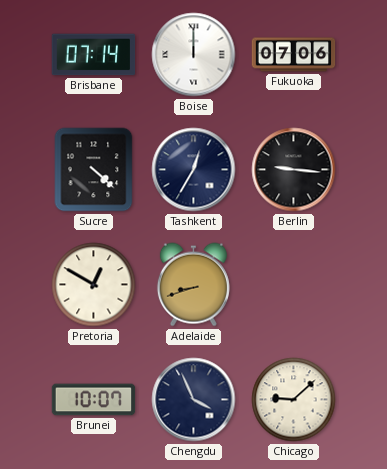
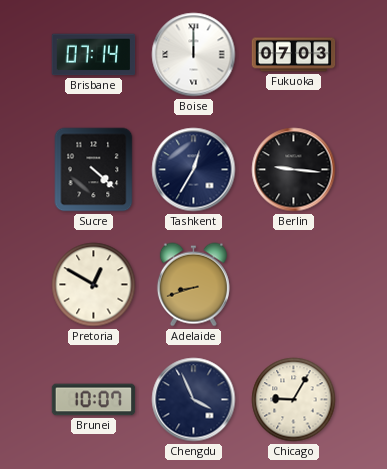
Fukuoka: 07:06 -> 07:03 (294, 55)
Chicago: 9:08 -> 9:05 (294, 400)
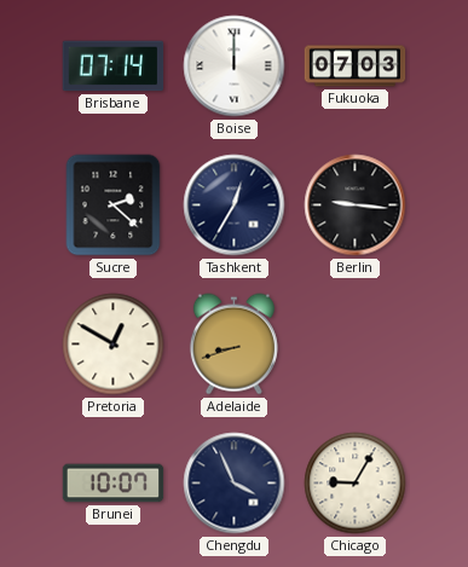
Sucre: 4:22 -> 2:22 (114, 206)
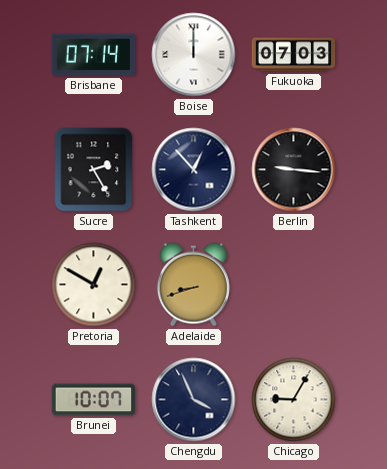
Sucre: 2:22 -> 2:25 (94, 170)
Tashkent: 12:35 -> 12:53 (194, 170)
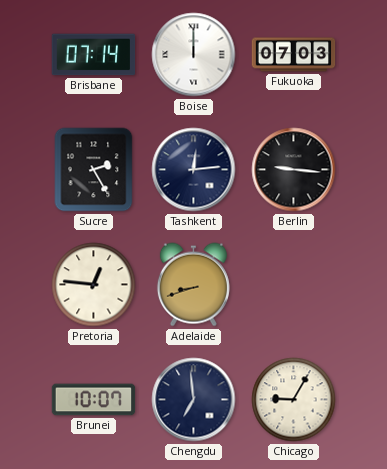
Tashkent: 12:53 -> 12:14 (194, 170)
Pretoria: 12:50 -> 12:46 (94, 285)
Chengdu: 3:56 -> 6:59 (194, 400)
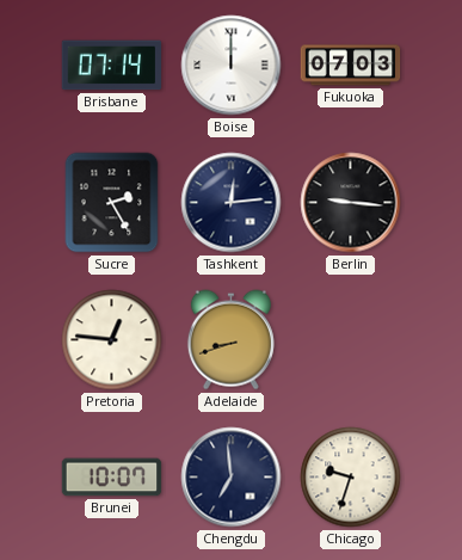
Chicago: 9:05 -> 9:33 (351, 478)
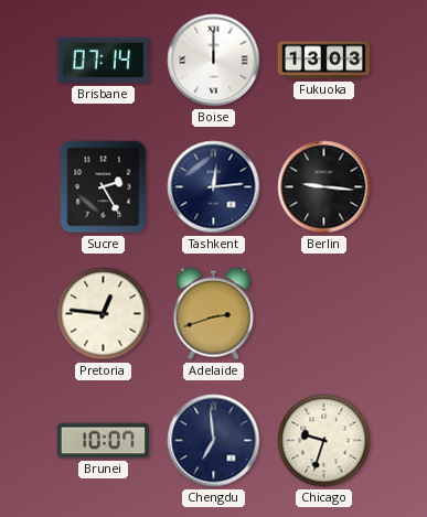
Fukuoka: 07:03 -> 13:03 (324, 61)
Adelaide: 8:42 -> 2:42 (213, 314)
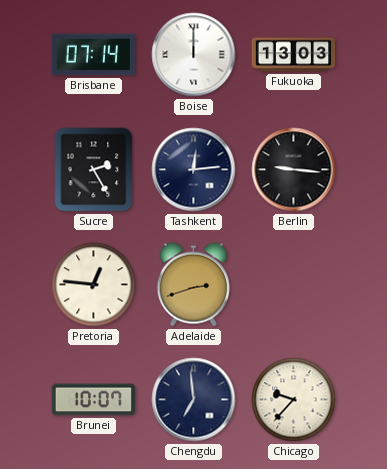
Chicago: 9:33 -> 9:37 (294, 400)
